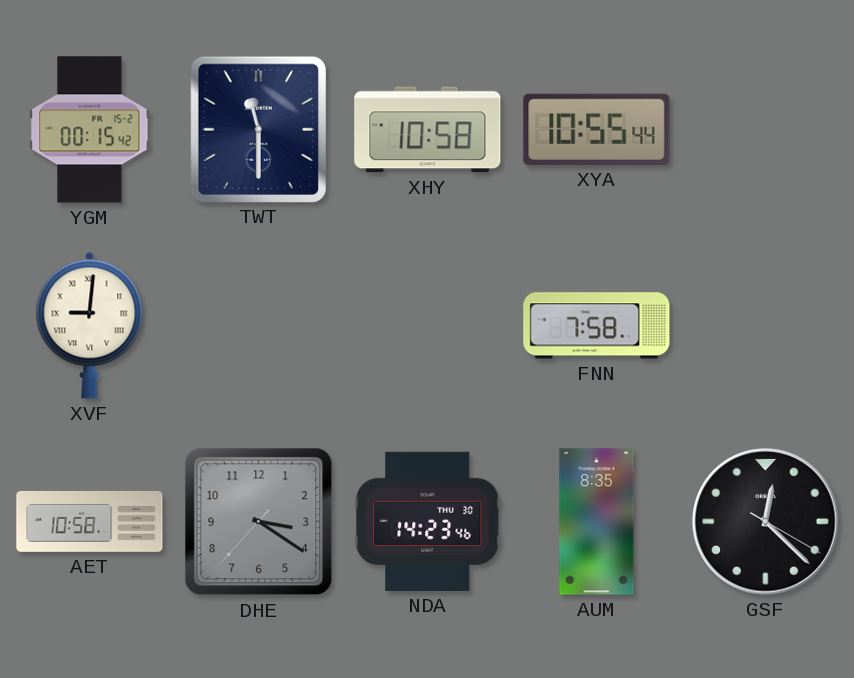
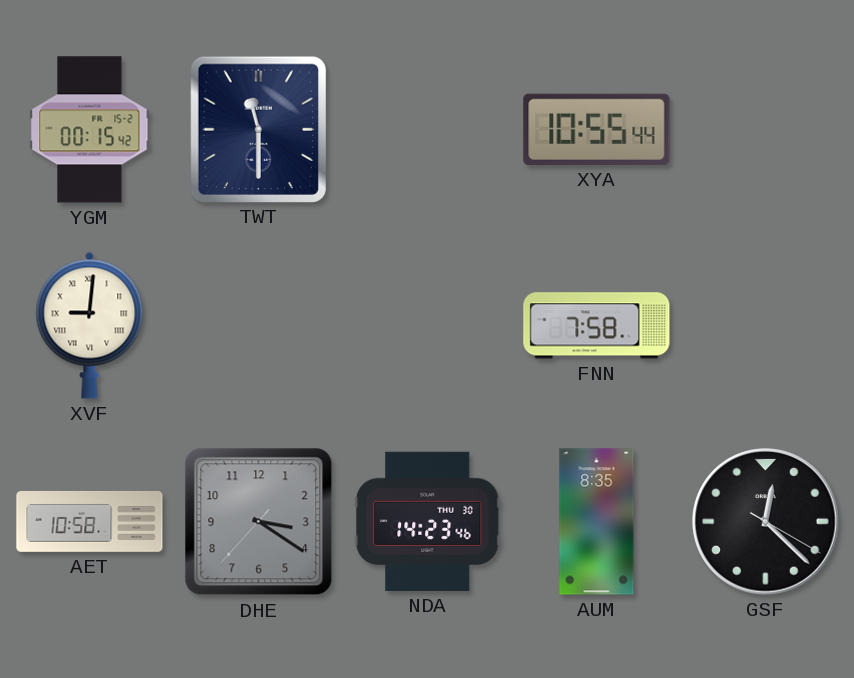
XHY: 10:58 -> none (428, 130)
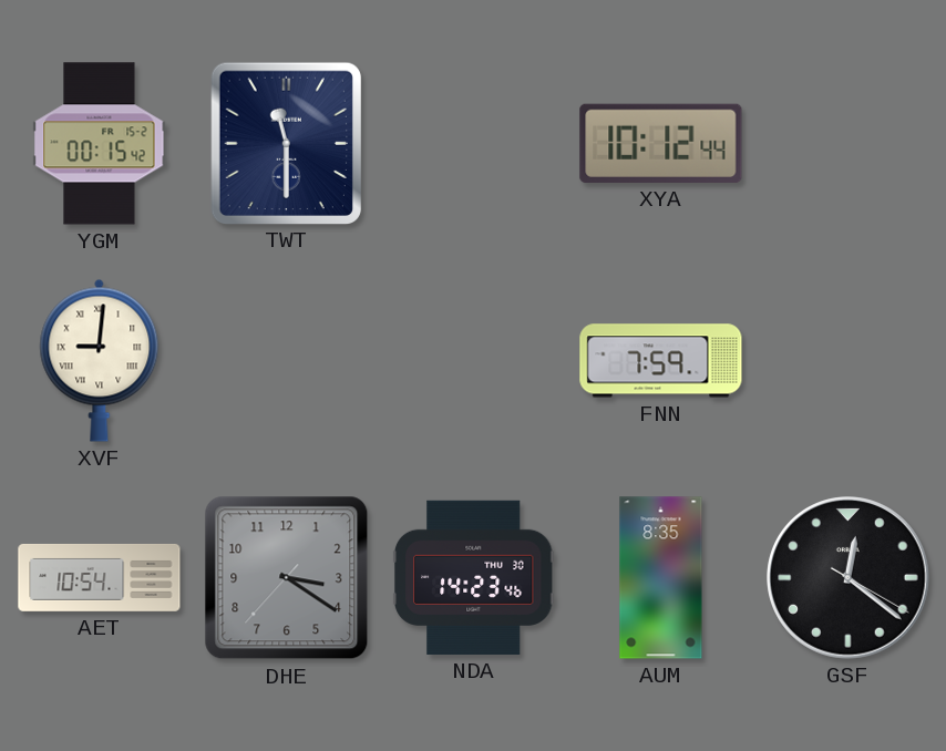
XYA: 10:55 -> 10:12 (661, 143)
FNN: 7:58 -> 7:59 (661, 361)
AET: 10:58 -> 10:54 (100, 577)
GSF: 12:22 -> 12:21 (849, 578)
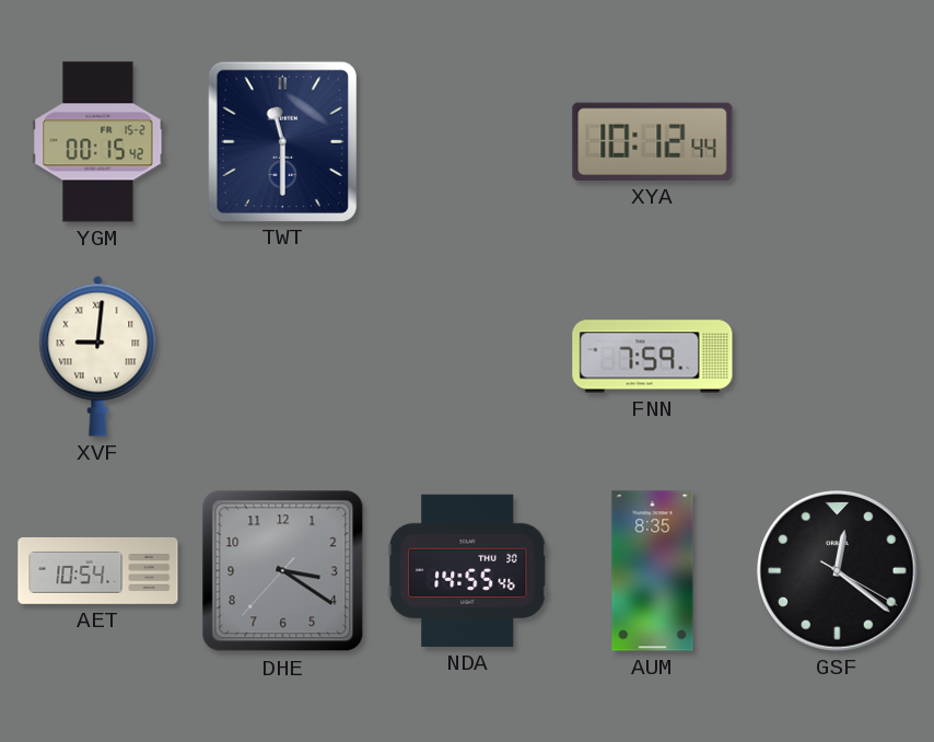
NDA: 14:23 -> 14:55 (467, 570)
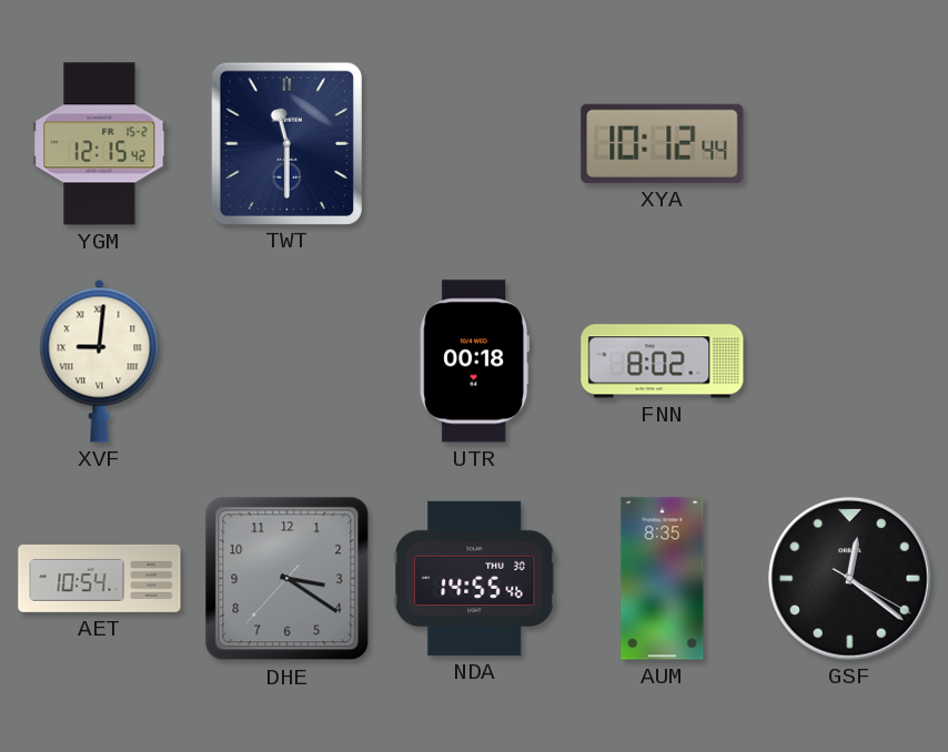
YGM: 00:15 -> 12:15 (100, 144)
UTR: none -> 00:18 (474, 362)
FNN: 7:59 -> 8:02 (663, 362)
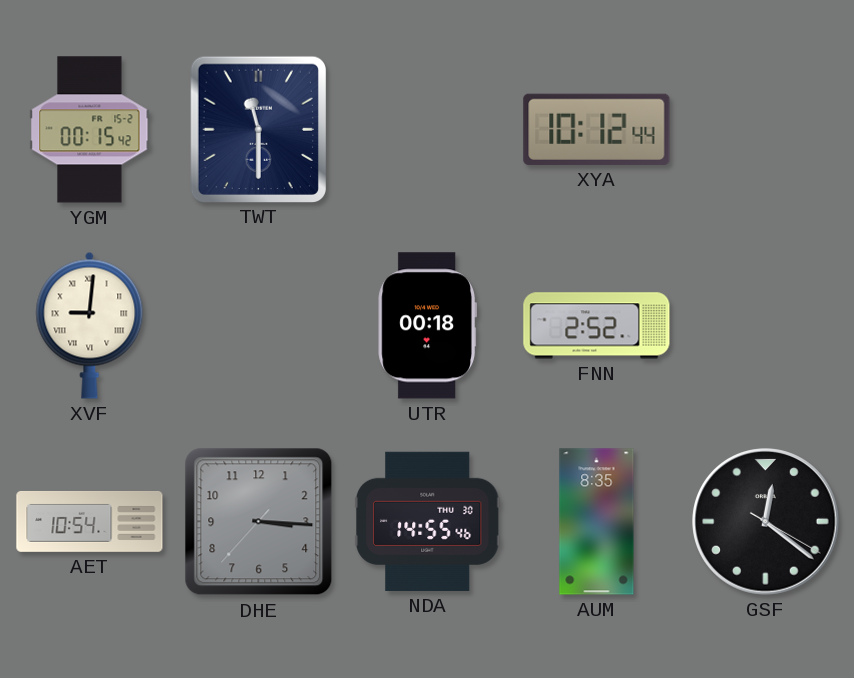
YGM: 12:15 -> 00:15 (90, 130)
FNN: 8:02 -> 2:52 (597, 326)
DHE: 3:20 -> 3:15 (259, 522)
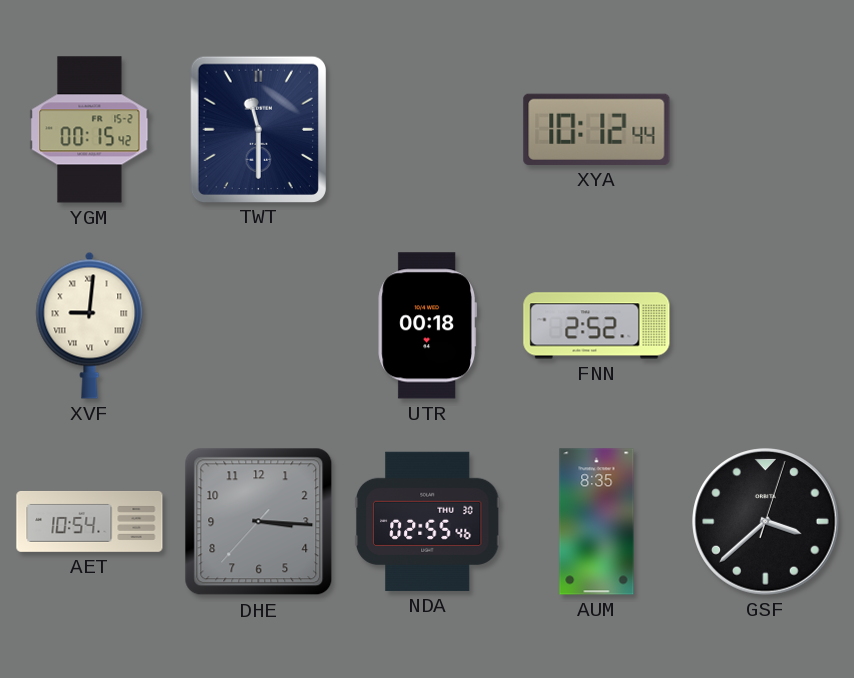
NDA: 14:55 -> 02:55 (427, 521)
GSF: 12:21 -> 3:38 (766, 522)
